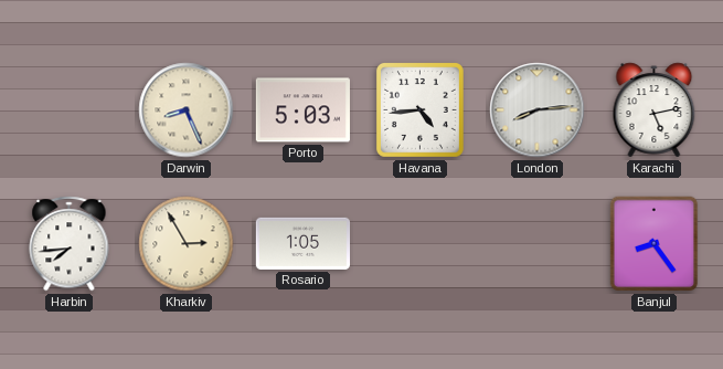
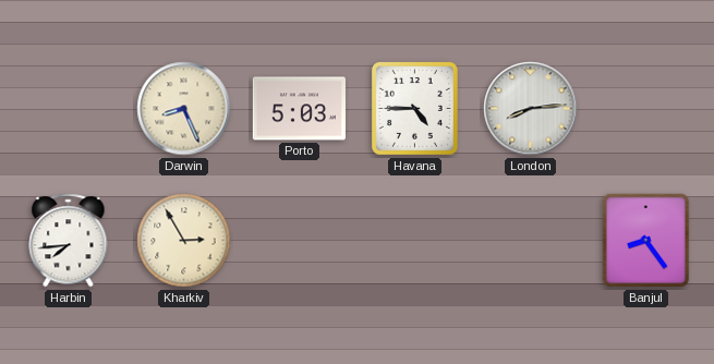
Havana: 4:44 -> 4:45 (414, 108)
Karachi: 5:13 -> none (655, 110)
Rosario: 1:05 -> none (302, 243)
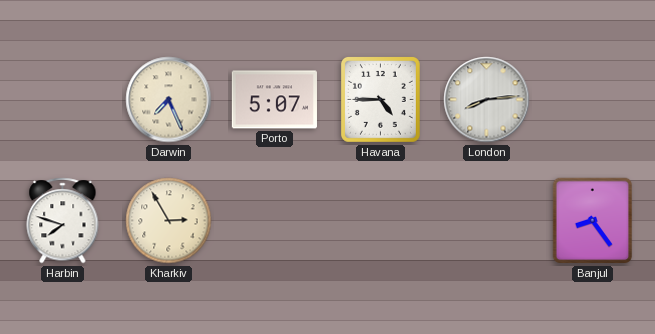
Darwin: 8:26 -> 7:26 (169, 100)
Porto: 5:03 -> 5:07 (274, 100)
Harbin: 7:44 -> 7:48 (63, 221)
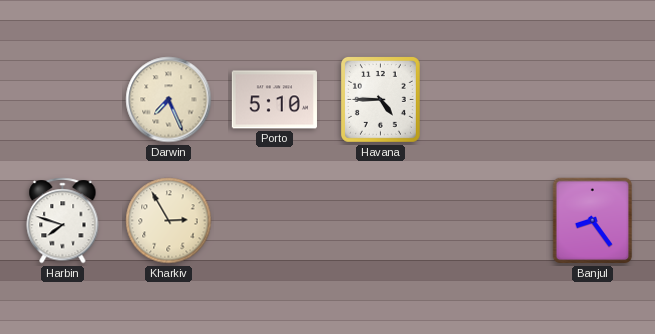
Porto: 5:07 -> 5:10 (274, 100)
London: 8:14 -> none (487, 100)
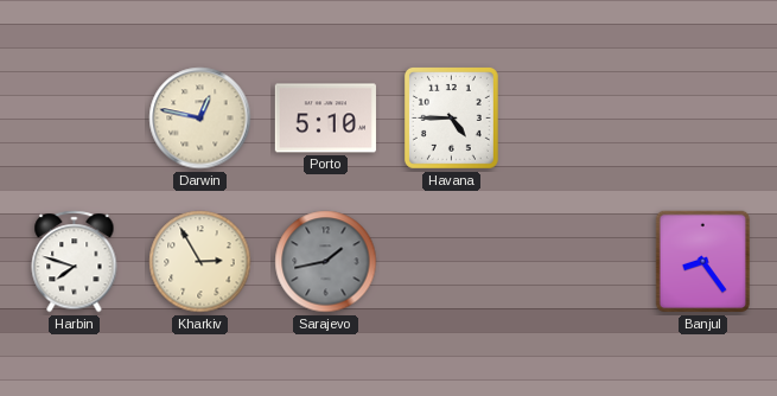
Darwin: 7:26 -> 12:47 (200, 119)
Sarajevo: none -> 1:43 (326, 262)
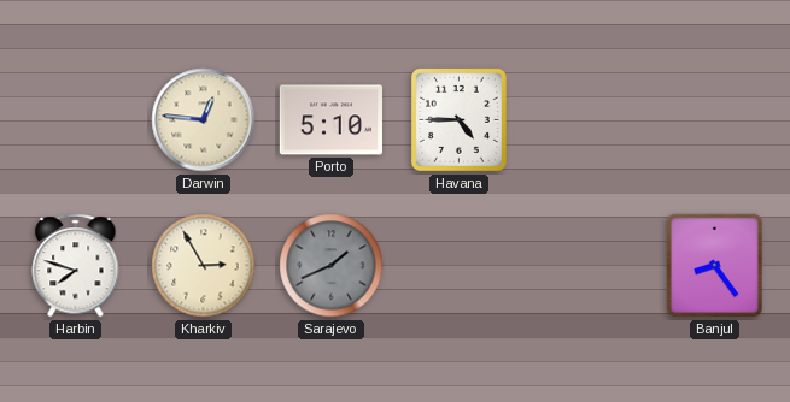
Darwin: 12:47 -> 12:46 (204, 120)
Sarajevo: 1:43 -> 1:41 (332, 266)
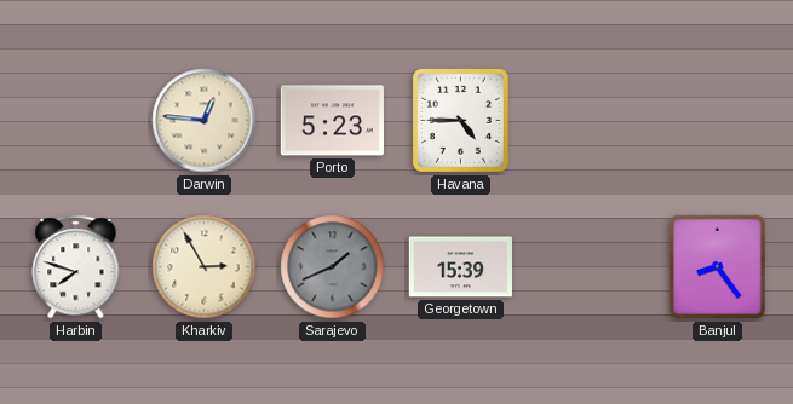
Porto: 5:10 -> 5:23 (332, 121)
Georgetown: none -> 15:39 (460, 267)
